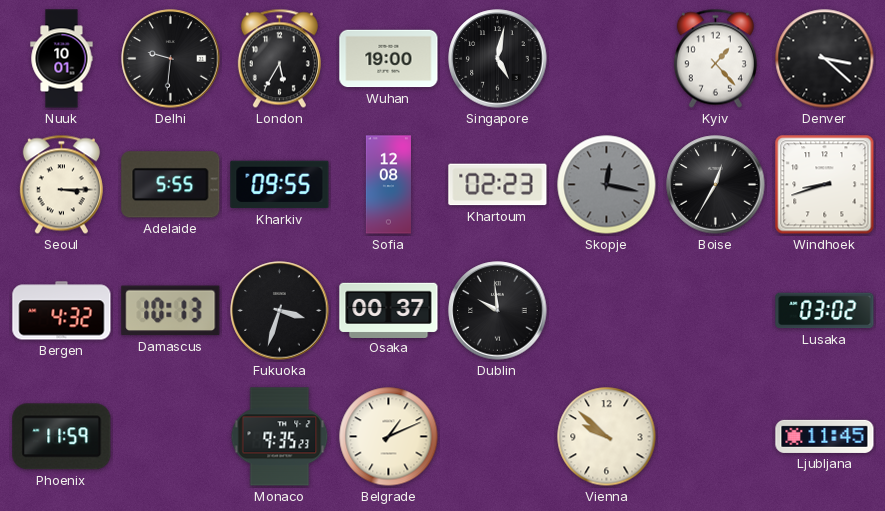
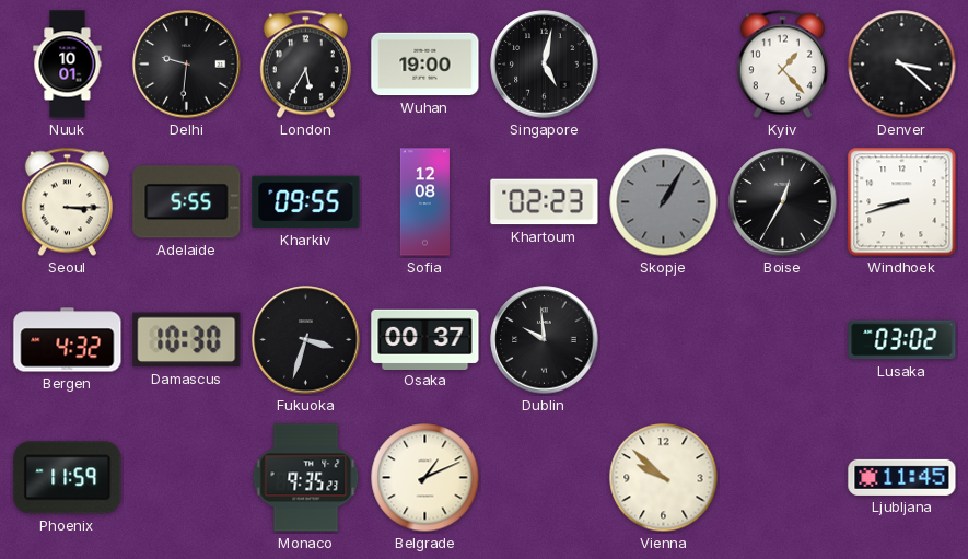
Skopje: 12:17 -> 1:05 (664, 202)
Damascus: 10:13 -> 10:30 (187, 340)
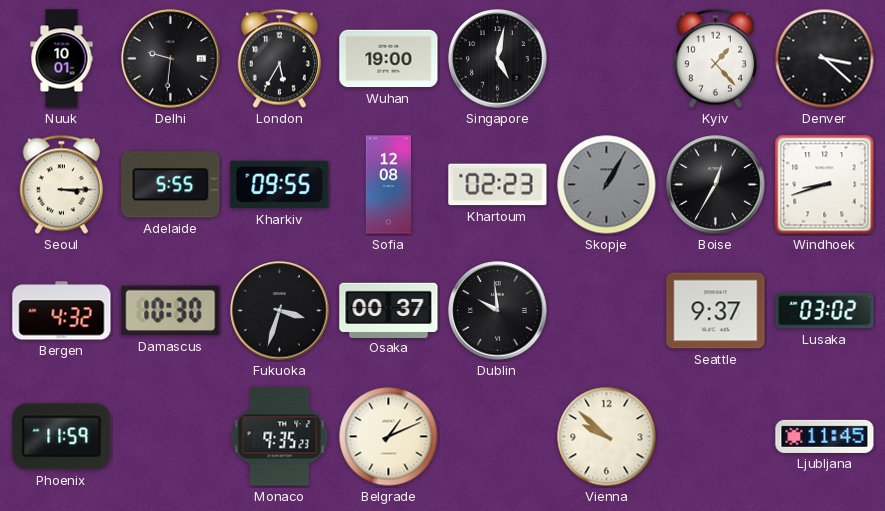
Seattle: none -> 9:37 (716, 311)
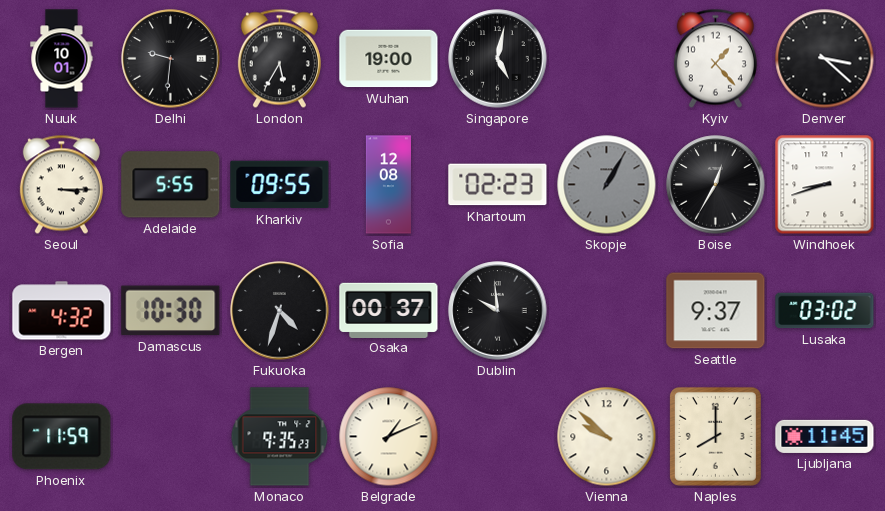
Fukuoka: 3:33 -> 4:33 (280, 311)
Naples: none -> 8:00 (715, 436)
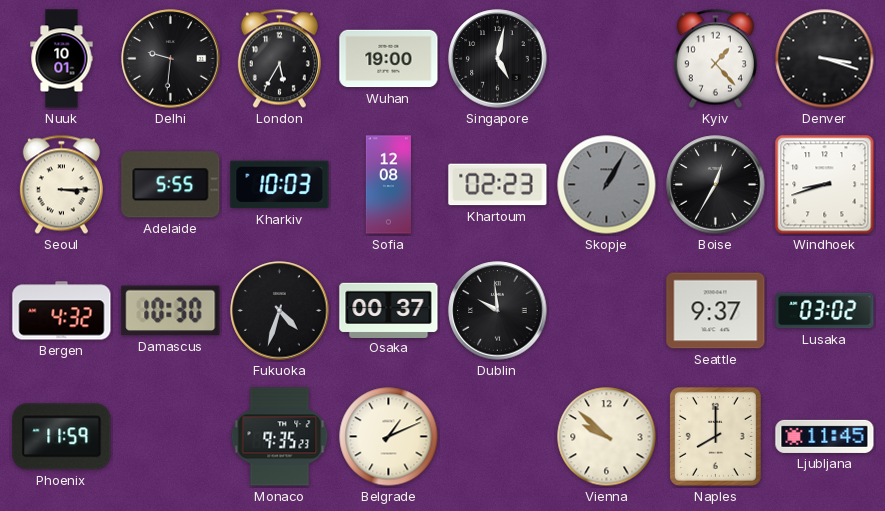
Denver: 3:22 -> 3:18 (825, 59)
Kharkiv: 09:55 -> 10:03 (280, 185)
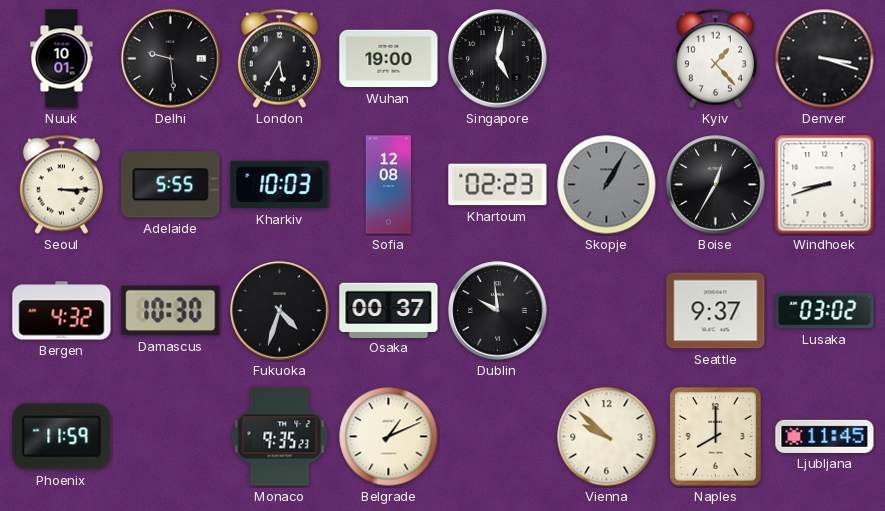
Delhi: 9:31 -> 9:29 (171, 59)
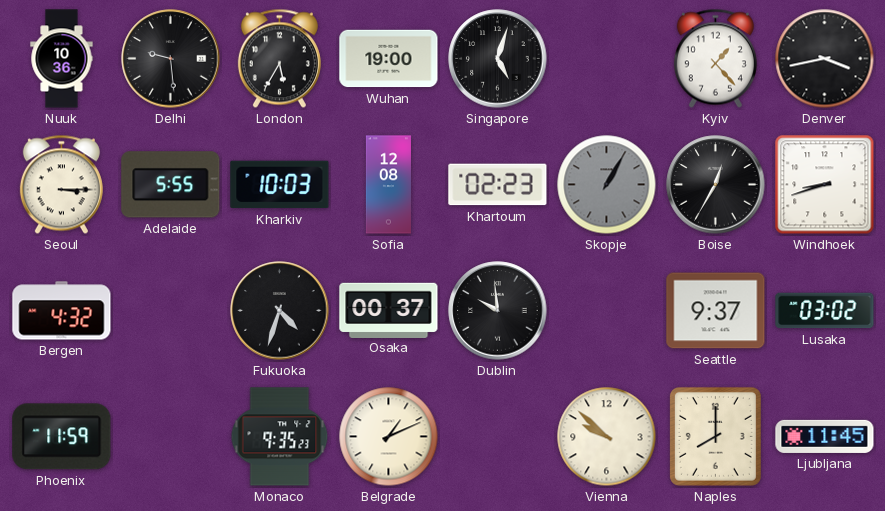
Nuuk: 10:01 -> 10:36 (62, 59)
Singapore: 5:02 -> 5:03 (498, 59)
Denver: 3:18 -> 3:43 (825, 59)
Damascus: 10:30 -> none (171, 311)
